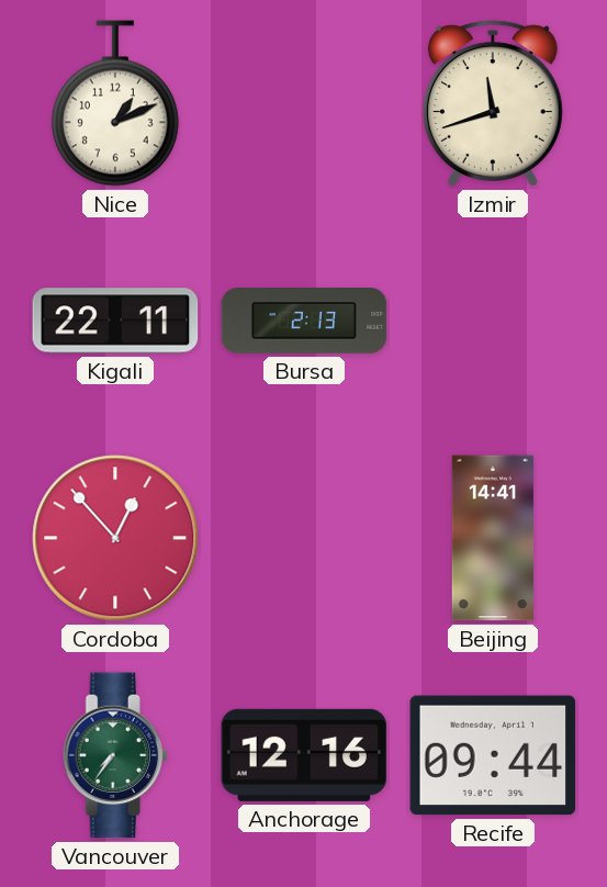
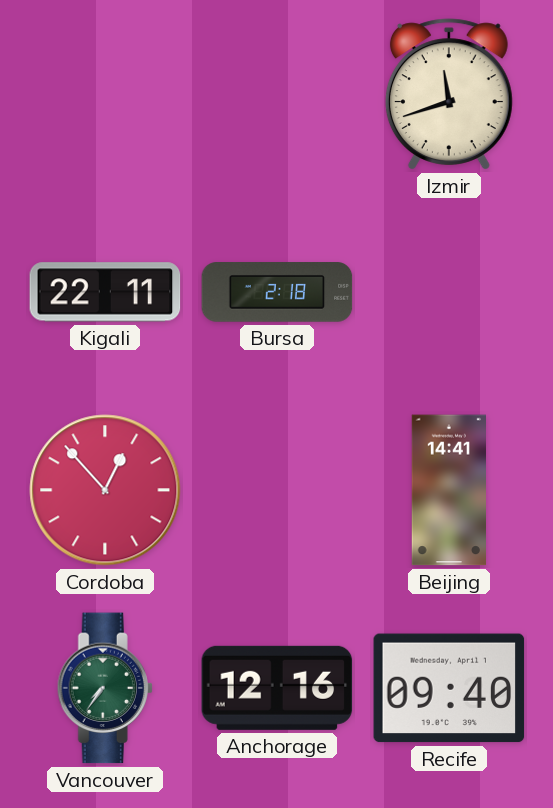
Nice: 1:11 -> none (115, 103)
Bursa: 2:13 -> 2:18 (277, 292)
Recife: 09:44 -> 09:40 (449, 688)
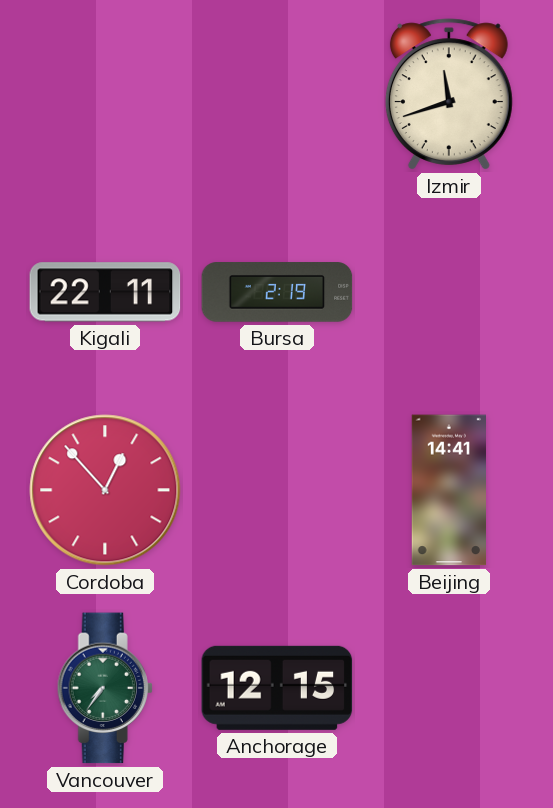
Bursa: 2:18 -> 2:19 (277, 292)
Anchorage: 12:16 -> 12:15 (277, 688)
Recife: 09:40 -> none (449, 688)
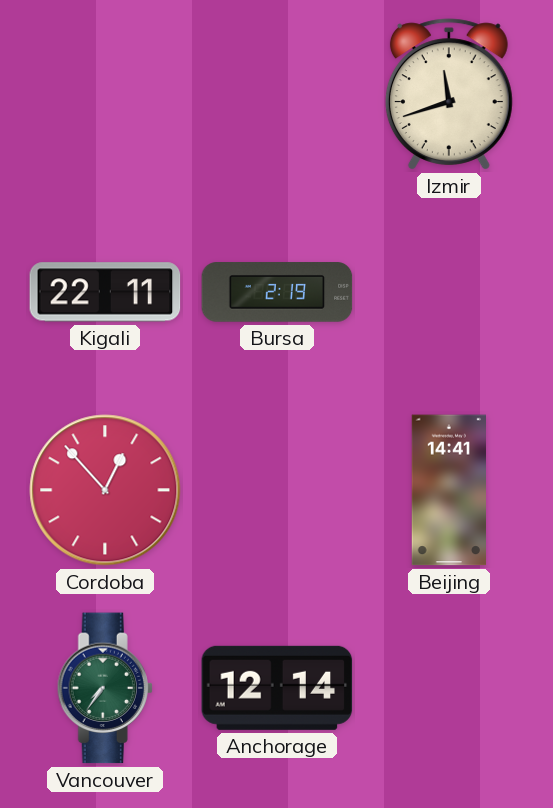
Anchorage: 12:15 -> 12:14 (277, 688)
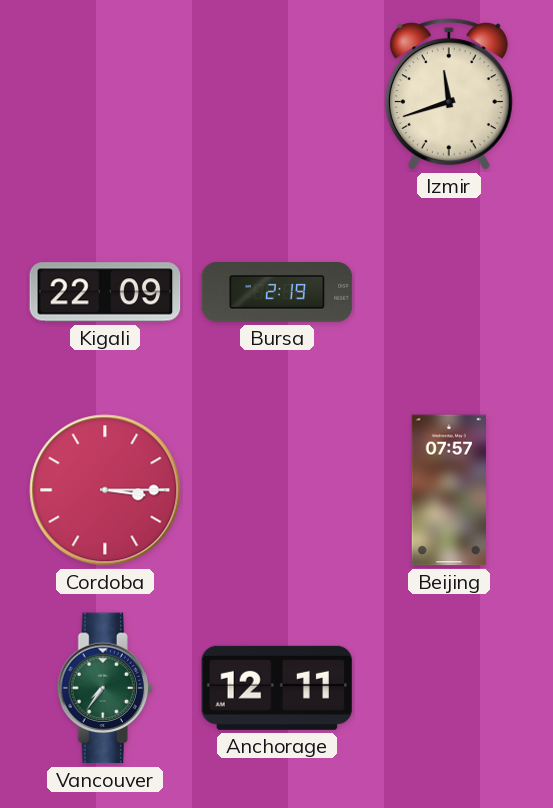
Kigali: 22:11 -> 22:09 (105, 292)
Cordoba: 12:53 -> 3:15 (105, 490)
Beijing: 14:41 -> 07:57 (448, 490)
Anchorage: 12:14 -> 12:11 (277, 688)
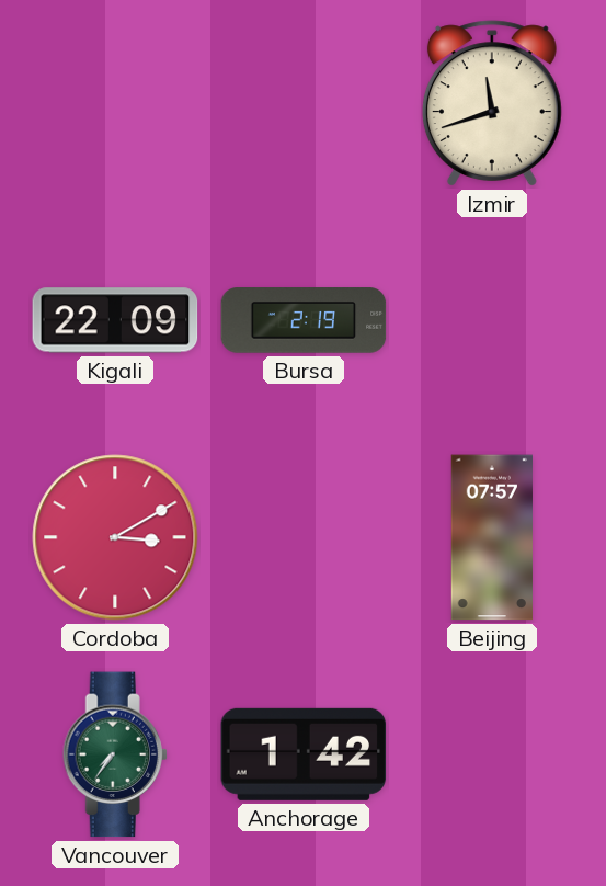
Cordoba: 3:15 -> 3:10 (115, 537)
Anchorage: 12:11 -> 1:42 (304, 754)
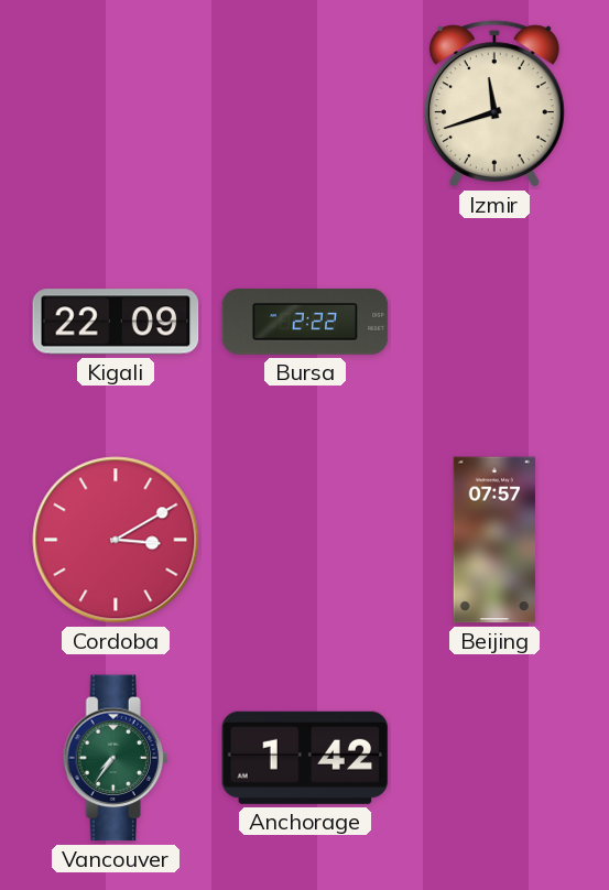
Bursa: 2:19 -> 2:22 (305, 322)
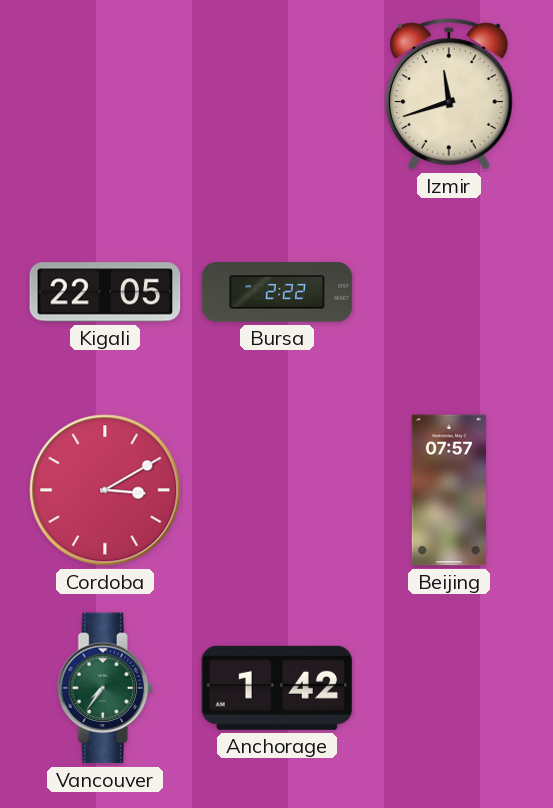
Kigali: 22:09 -> 22:05 (105, 292)
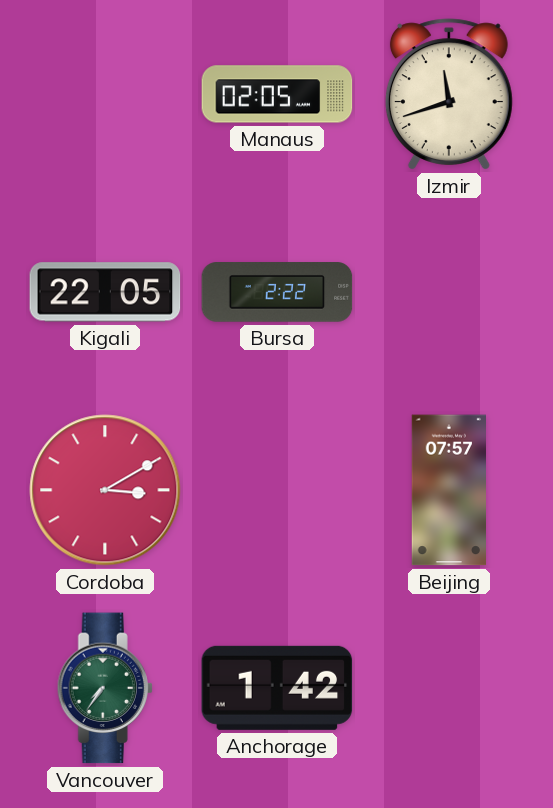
Manaus: none -> 02:05 (277, 94)
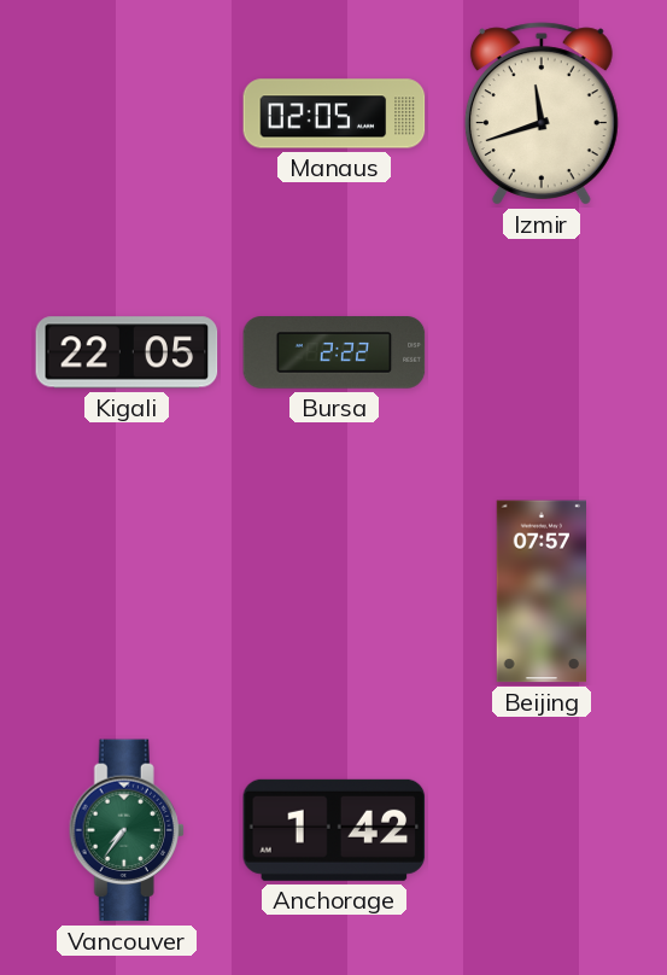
Cordoba: 3:10 -> none (105, 490)
